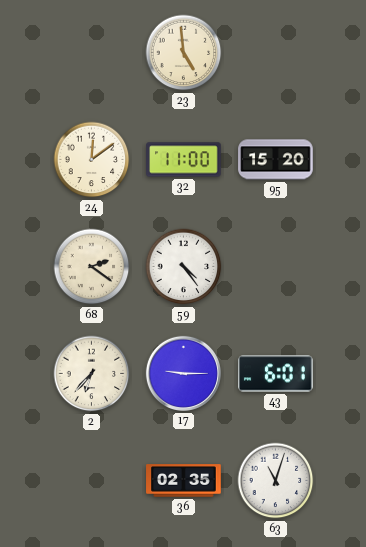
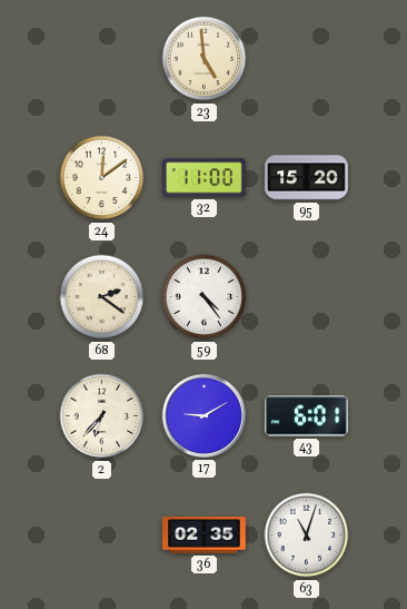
17: 9:15 -> 9:10 (203, 415)
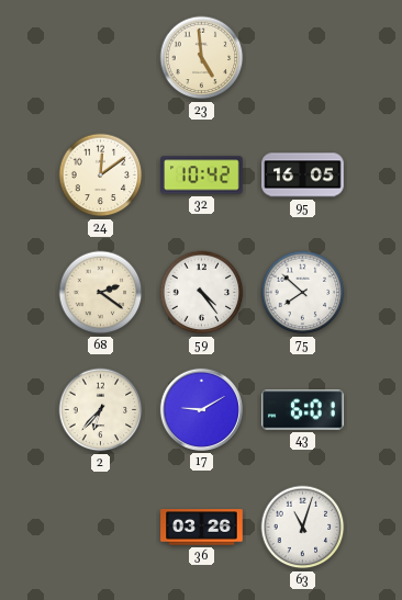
32: 11:00 -> 10:42 (202, 176)
95: 15:20 -> 16:05 (303, 176)
75: none -> 7:52 (303, 293)
36: 02:35 -> 03:26 (202, 528)
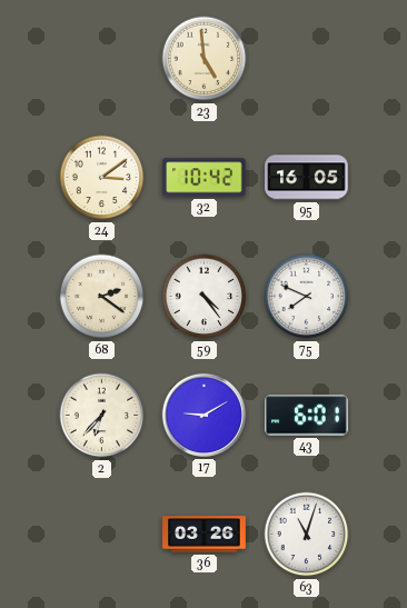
24: 12:09 -> 3:09 (102, 178)
75: 7:52 -> 7:49 (307, 297)
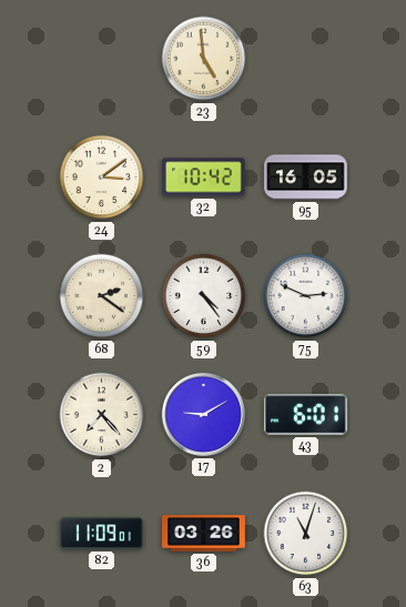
75: 7:49 -> 2:49 (306, 296)
2: 6:37 -> 7:23 (102, 415)
82: none -> 11:09 (102, 534)
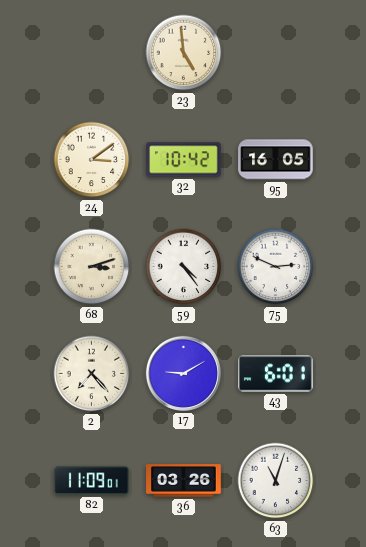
68: 2:21 -> 3:12 (92, 267)
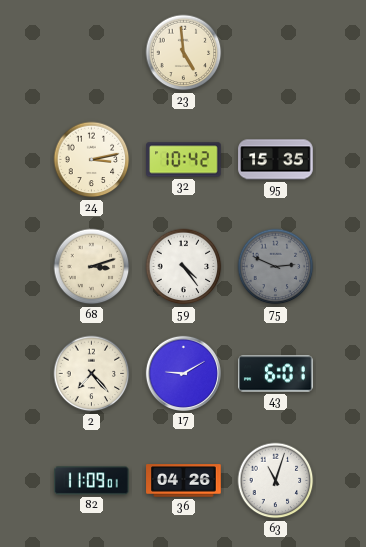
24: 3:09 -> 3:13 (92, 160)
95: 16:05 -> 15:35 (276, 160)
75 dial: white -> grey (276, 267)
36: 03:26 -> 04:26 (184, 481)
